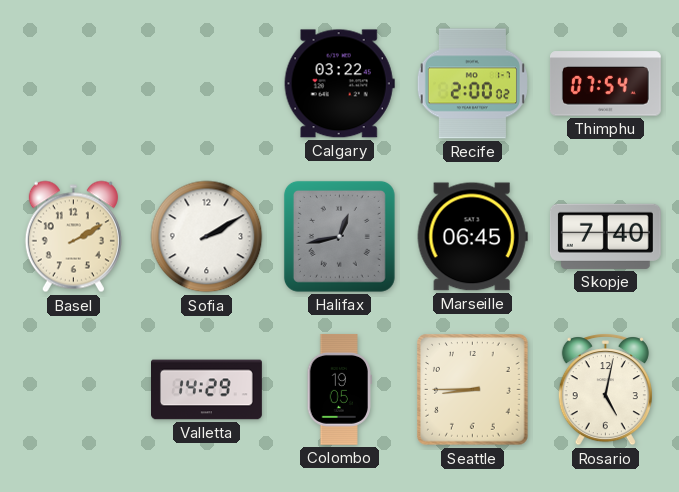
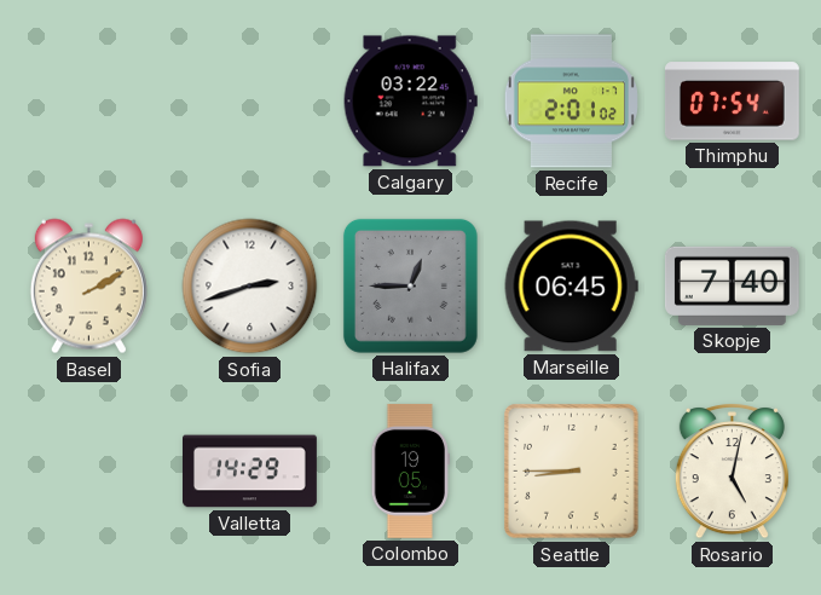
Recife: 2:00 -> 2:01 (571, 102)
Sofia: 2:10 -> 2:42 (250, 287)
Halifax: 12:43 -> 12:45 (410, 285)
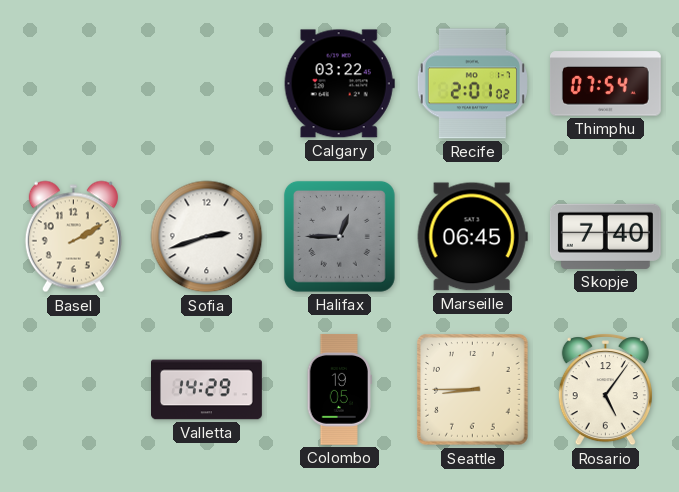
Rosario: 5:02 -> 5:06 (605, 390)
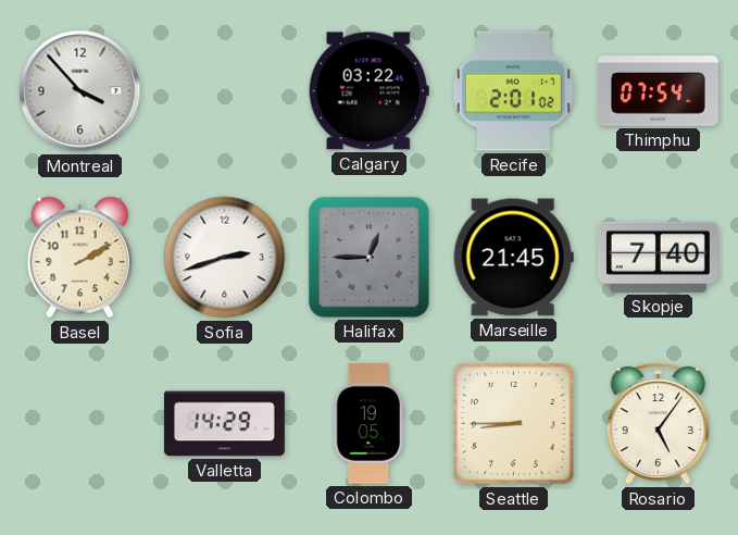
Montreal: none -> 3:53 (80, 91)
Marseille: 06:45 -> 21:45 (513, 258)
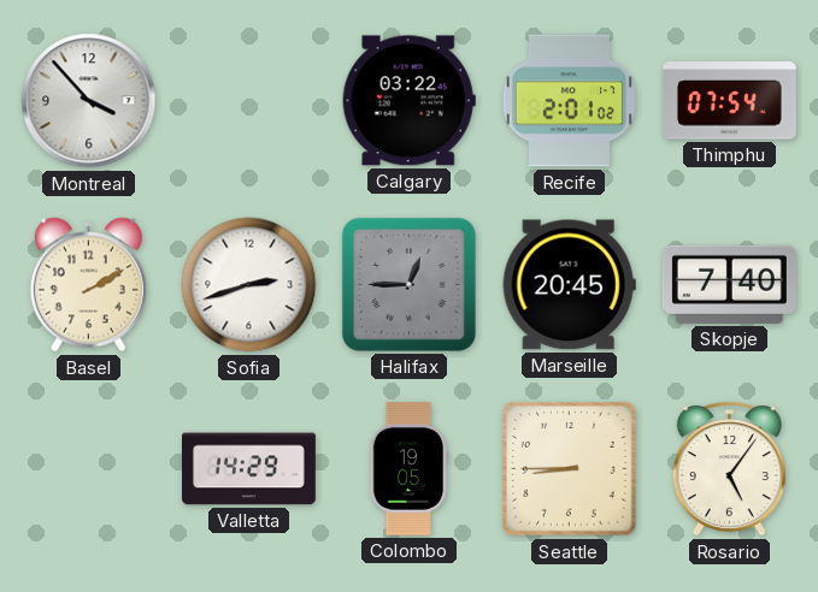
Marseille: 21:45 -> 20:45 (569, 285)
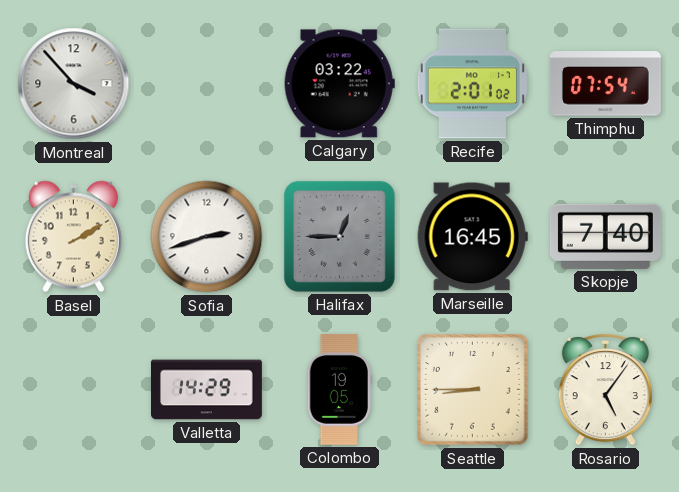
Marseille: 20:45 -> 16:45 (472, 237)
